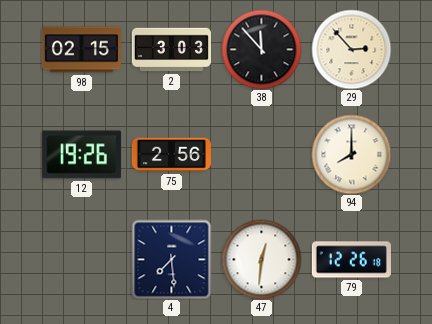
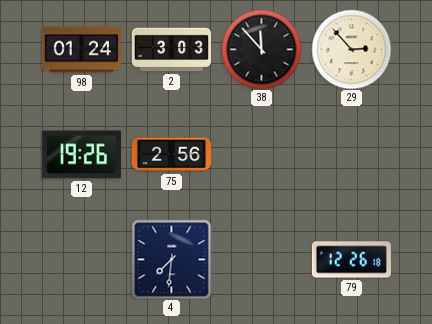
98: 02:15 -> 01:24 (81, 50)
94: 8:00 -> none (351, 154)
4: 7:29 -> 7:31 (171, 259)
47: 12:31 -> none (261, 259)
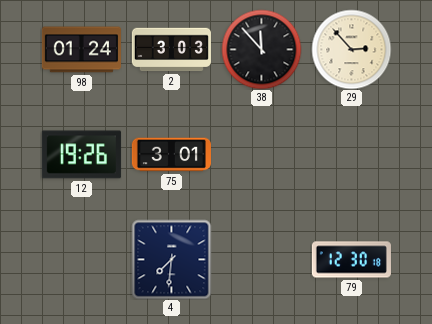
75: 2:56 -> 3:01 (171, 155)
79: 12:26 -> 12:30 (351, 260)
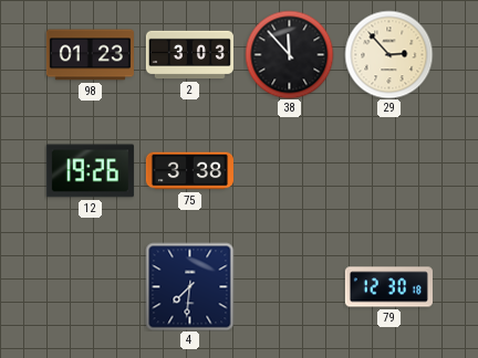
98: 01:24 -> 01:23 (90, 55)
75: 3:01 -> 3:38 (189, 171)
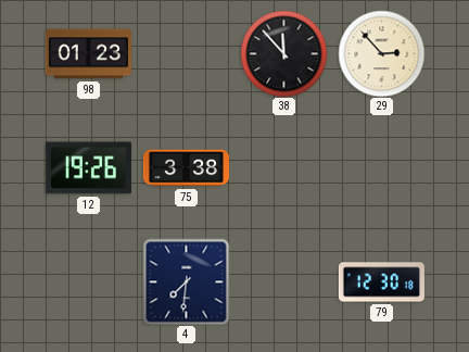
2: 3:03 -> none (189, 55)
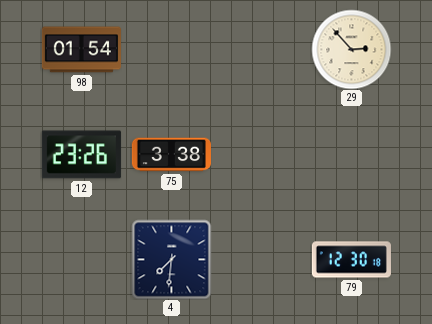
98: 01:23 -> 01:54 (81, 50)
38: 11:53 -> none (283, 53)
12: 19:26 -> 23:26 (81, 155)
